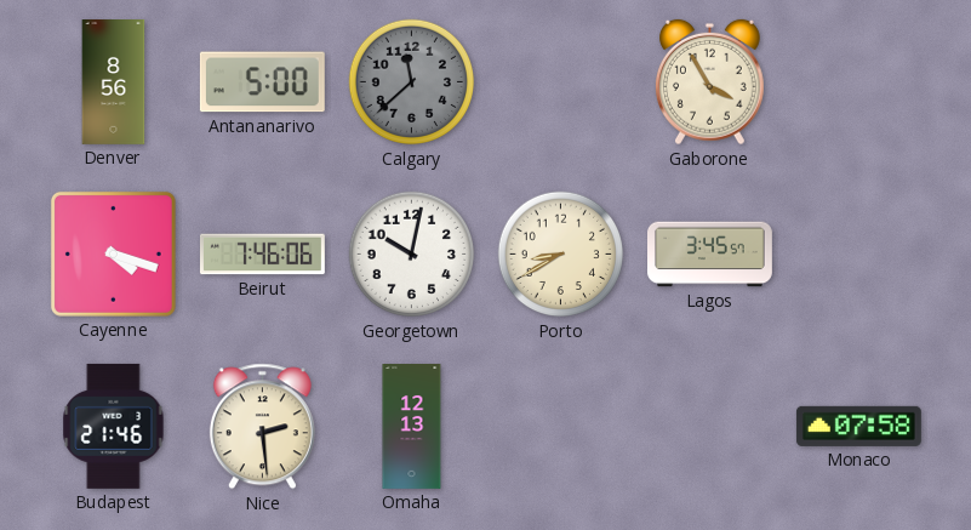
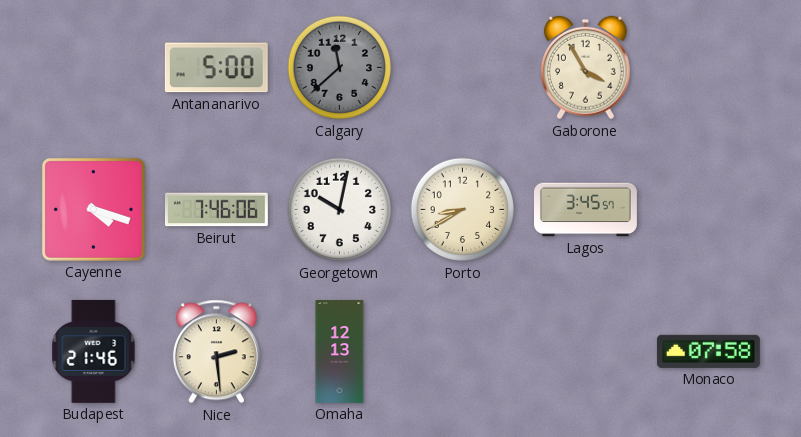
Denver: 8:56 -> none (114, 82)
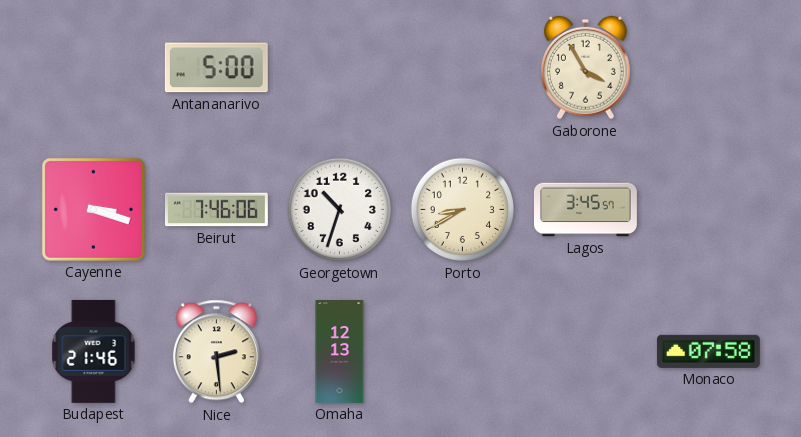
Calgary: 11:38 -> none (340, 68)
Cayenne: 4:18 -> 3:18 (93, 209)
Georgetown: 10:02 -> 10:33 (340, 210)
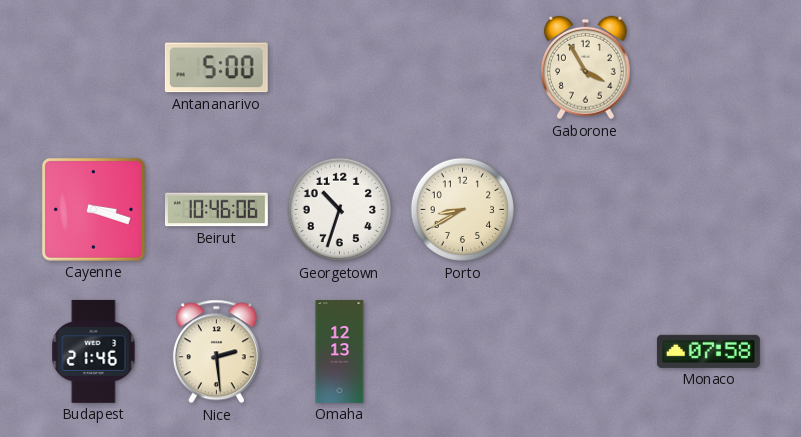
Beirut: 7:46 -> 10:46 (216, 210)
Lagos: 3:45 -> none (586, 210)
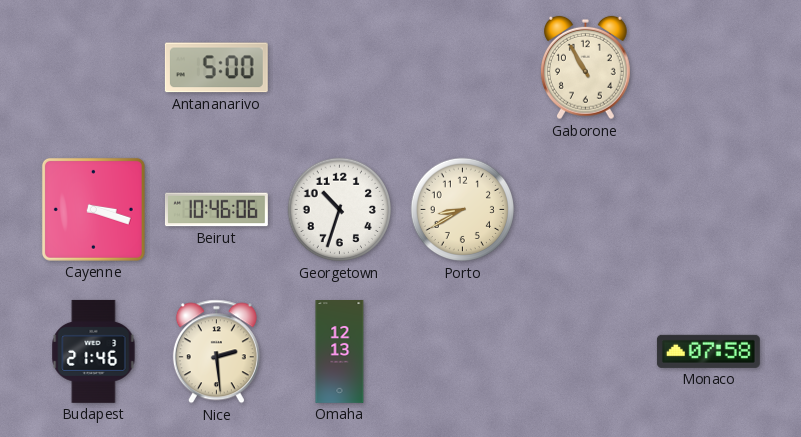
Gaborone: 3:55 -> 10:55 (585, 68)
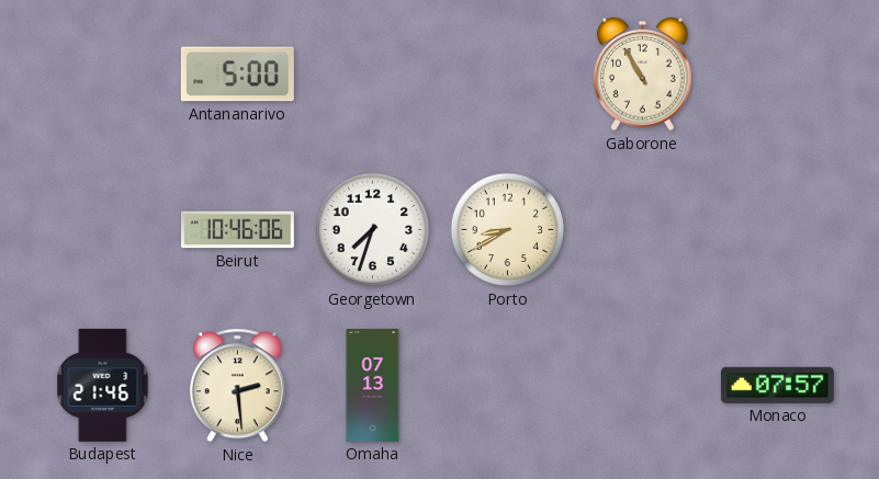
Cayenne: 3:18 -> none (93, 209)
Georgetown: 10:33 -> 7:33 (373, 230)
Omaha: 12:13 -> 07:13 (373, 386)
Monaco: 07:58 -> 07:57 (777, 385)
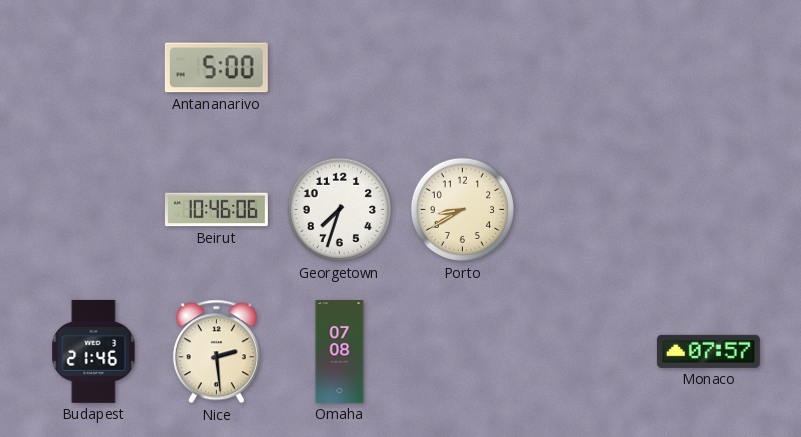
Gaborone: 10:55 -> none (642, 75)
Omaha: 07:13 -> 07:08 (340, 352)
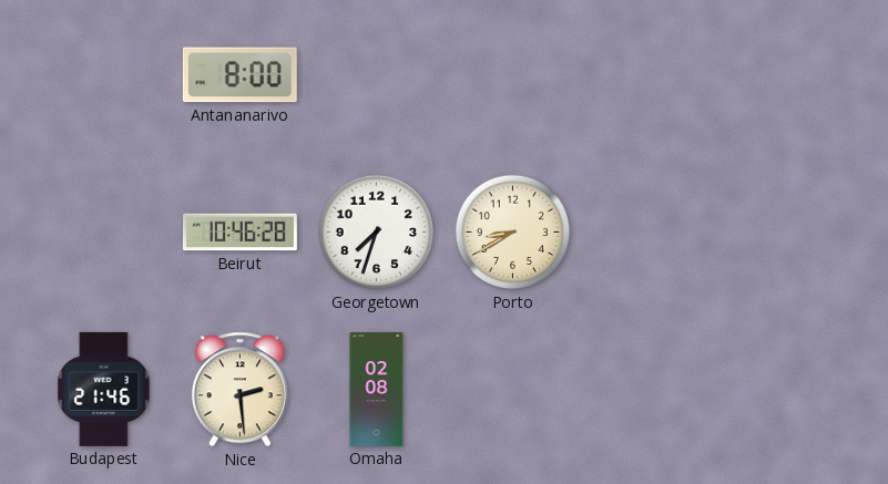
Antananarivo: 5:00 -> 8:00 (239, 75)
Beirut: 10:46:06 -> 10:46:28 (239, 233)
Omaha: 07:08 -> 02:08 (377, 390)
Monaco: 07:57 -> none (708, 351)
